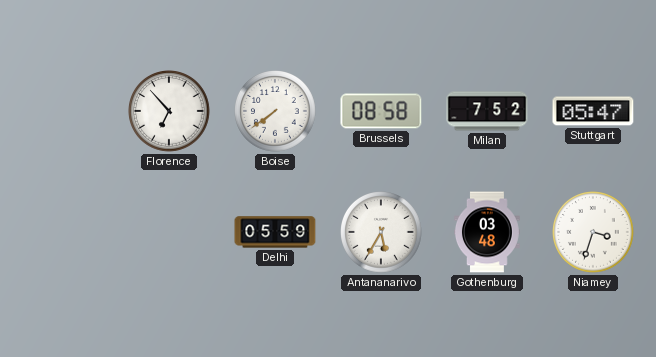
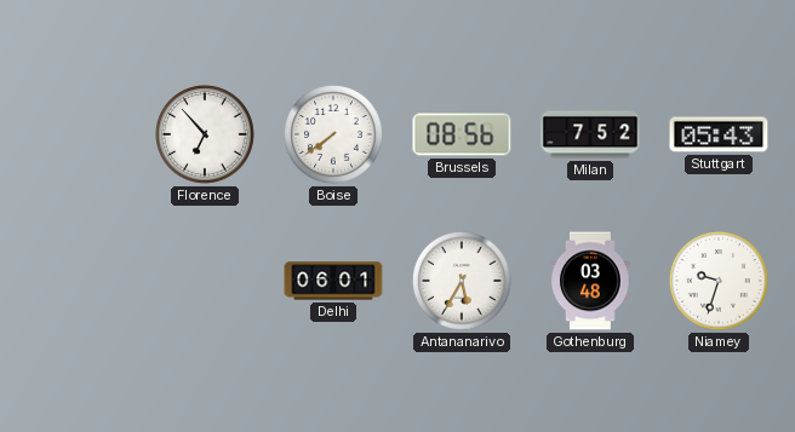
Brussels: 08:58 -> 08:56 (462, 134)
Stuttgart: 05:47 -> 05:43 (719, 134)
Delhi: 05:59 -> 06:01 (333, 281)
Niamey: 3:33 -> 9:33 (720, 282)
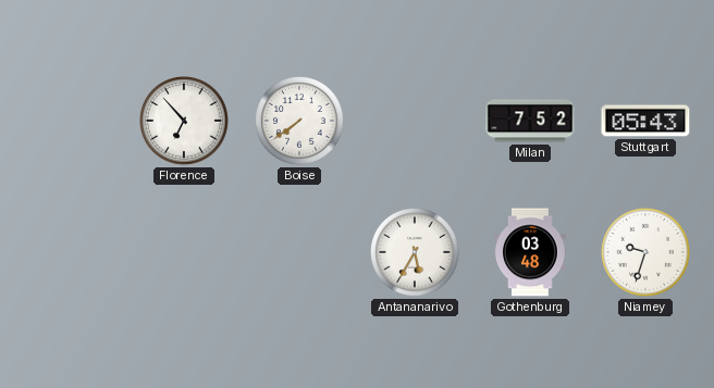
Brussels: 08:56 -> none (462, 134)
Delhi: 06:01 -> none (333, 281)
